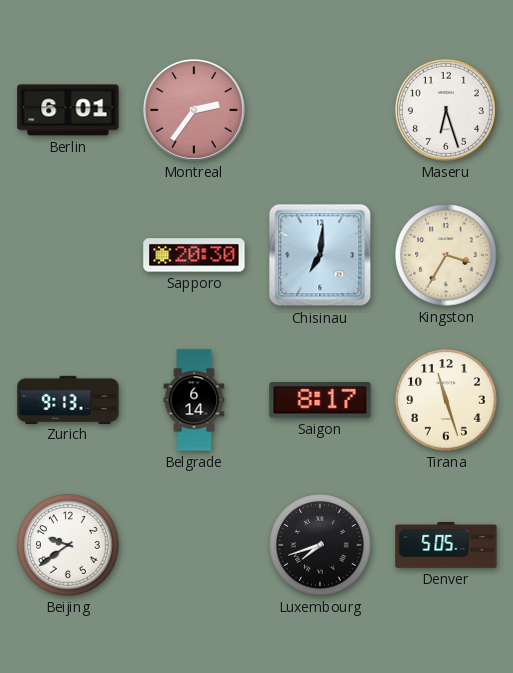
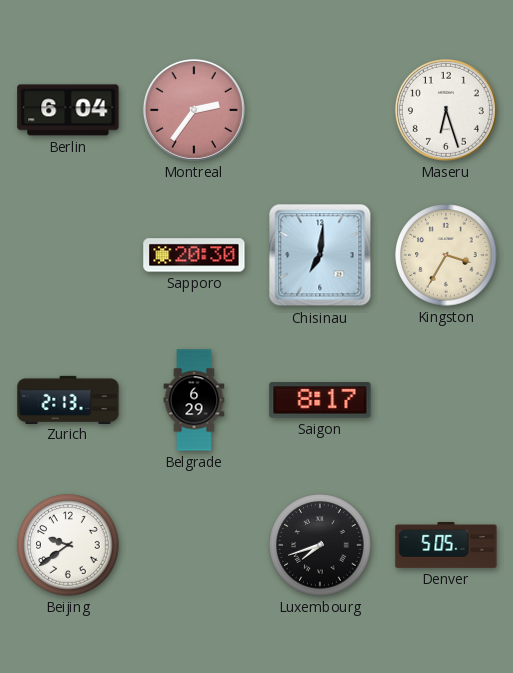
Berlin: 6:01 -> 6:04 (68, 110)
Zurich: 9:13 -> 2:13 (68, 399)
Belgrade: 6:14 -> 6:29 (194, 400)
Tirana: 11:27 -> none (446, 400)
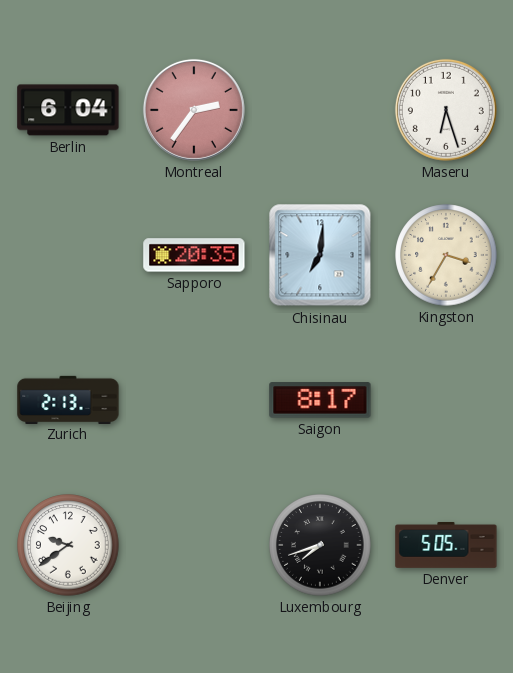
Sapporo: 20:30 -> 20:35 (194, 255)
Belgrade: 6:29 -> none (194, 400)
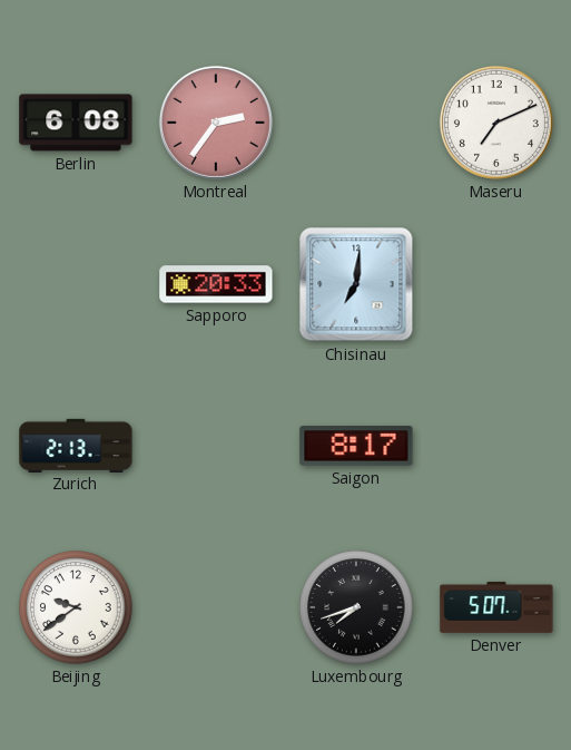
Berlin: 6:04 -> 6:08 (76, 123)
Maseru: 6:27 -> 7:11 (496, 123)
Sapporo: 20:35 -> 20:33 (216, 284)
Kingston: 3:35 -> none (446, 255)
Denver: 5:05 -> 5:07 (496, 607)
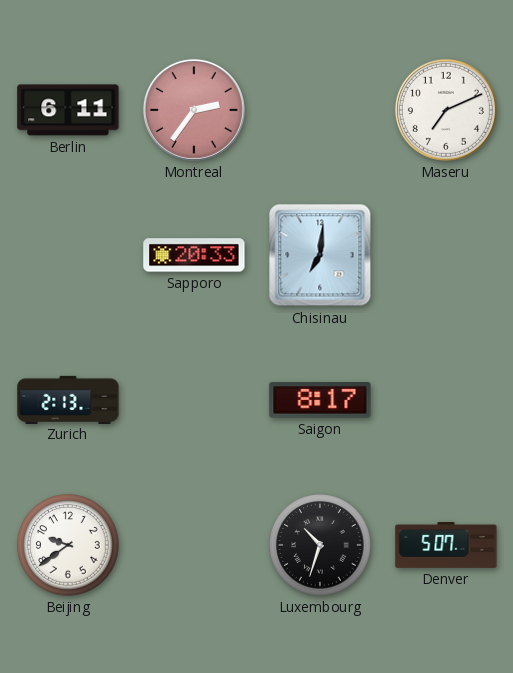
Berlin: 6:08 -> 6:11 (68, 110)
Luxembourg: 7:42 -> 10:33 (320, 545)
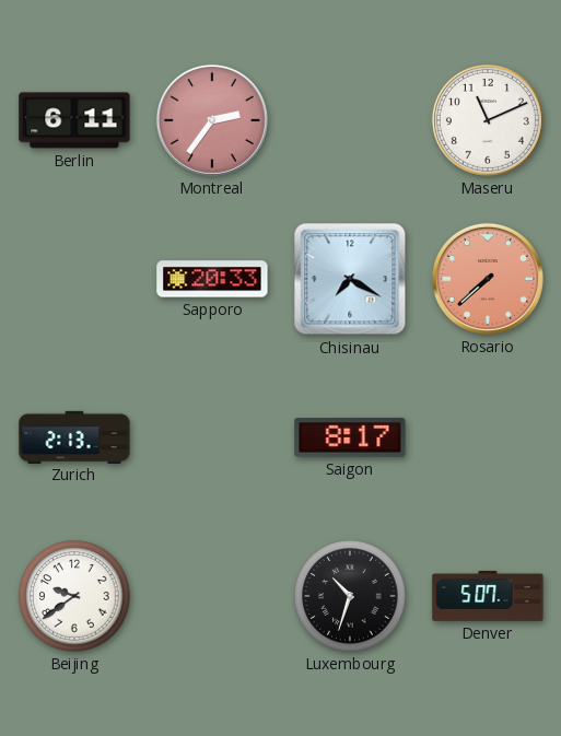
Maseru: 7:11 -> 11:11 (488, 120)
Chisinau: 7:01 -> 7:20 (350, 279)
Rosario: none -> 7:38 (488, 279)
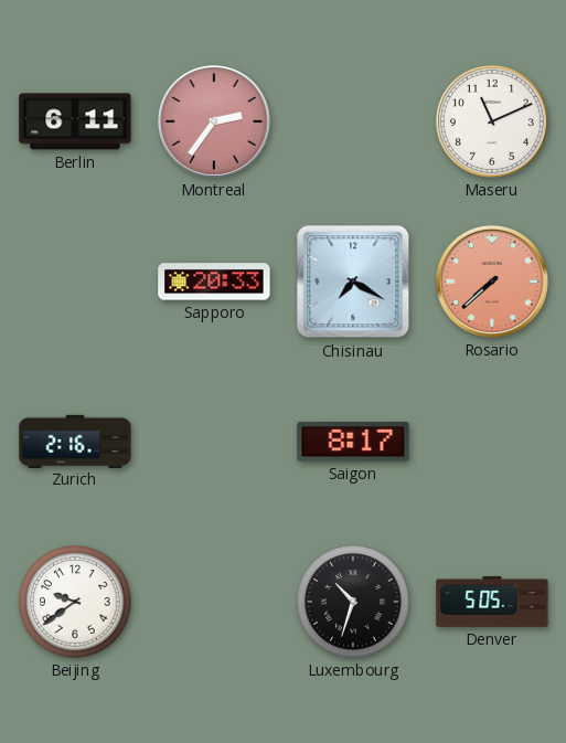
Zurich: 2:13 -> 2:16 (75, 441)
Denver: 5:07 -> 5:05 (492, 602)
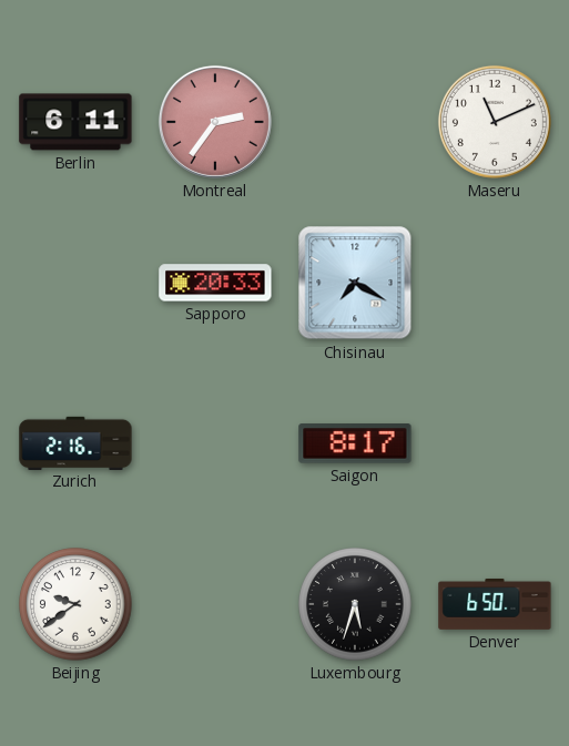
Rosario: 7:38 -> none (492, 282)
Luxembourg: 10:33 -> 5:33 (355, 604)
Denver: 5:05 -> 6:50 (495, 604)
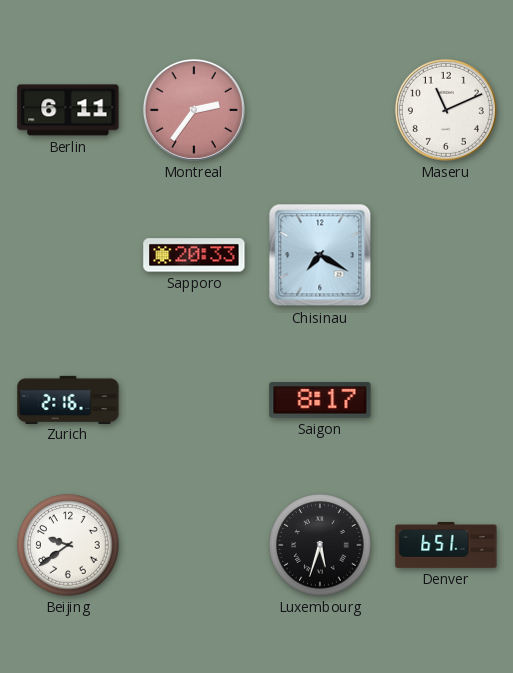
Denver: 6:50 -> 6:51 (446, 545)
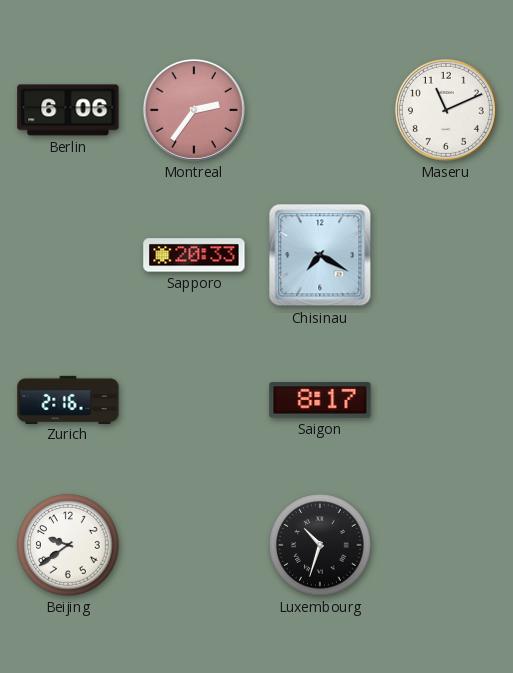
Berlin: 6:11 -> 6:06 (68, 110)
Luxembourg: 5:33 -> 10:33 (320, 545)
Denver: 6:51 -> none (446, 545)
